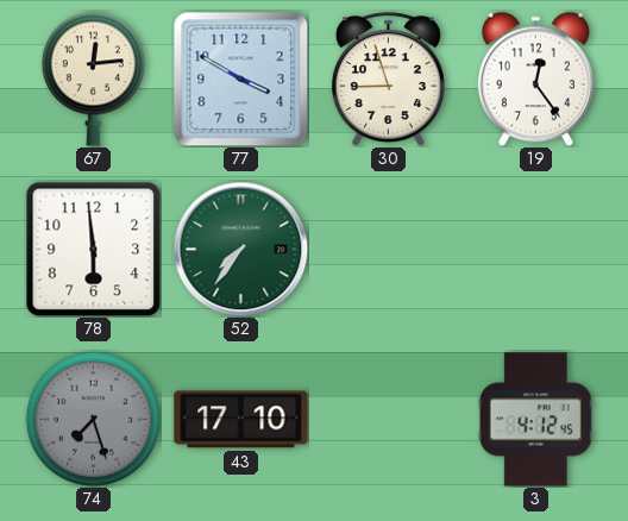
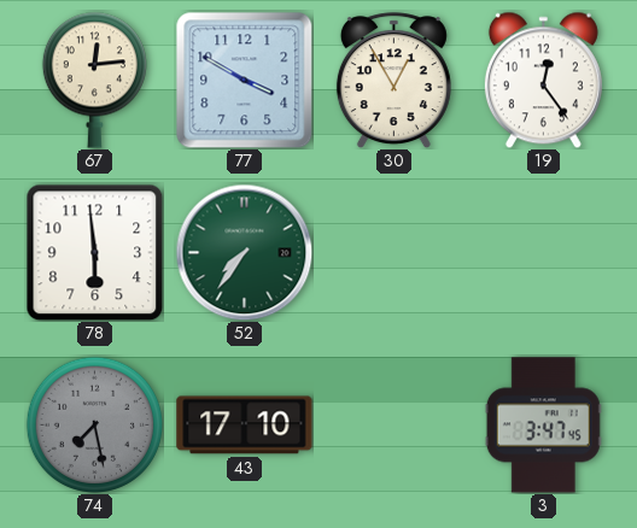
30: 8:57 -> 12:55 (393, 81)
74: 7:27 -> 7:28 (94, 424)
3: 4:12 -> 3:47 (543, 426)
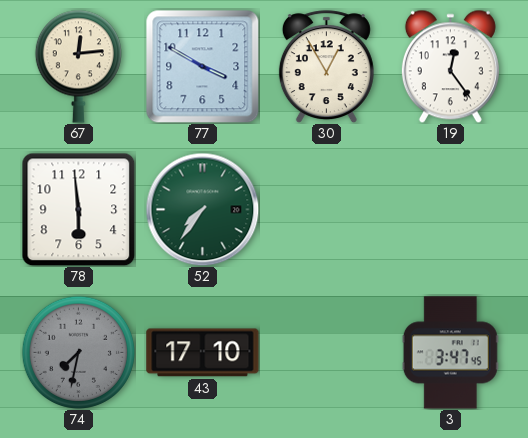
74: 7:28 -> 7:32 (78, 352)
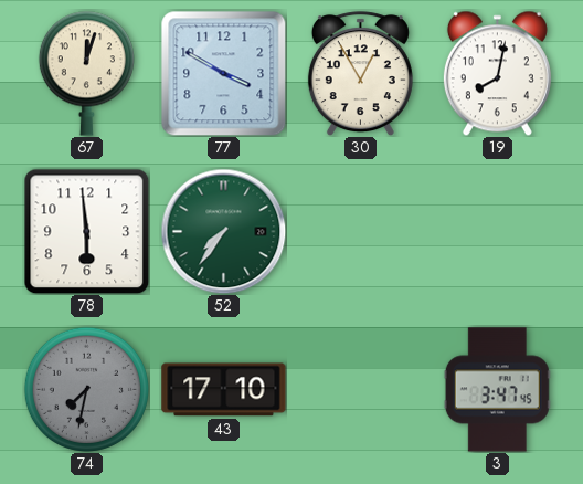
67: 12:14 -> 12:03 (86, 73)
19: 12:24 -> 8:02 (497, 73)
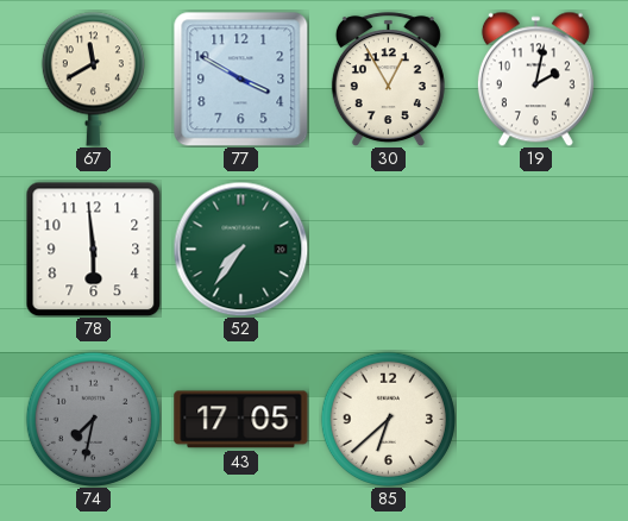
67: 12:03 -> 11:40 (93, 79)
19: 8:02 -> 2:02 (535, 79)
43: 17:10 -> 17:05 (241, 420)
85: none -> 6:38 (388, 419)
3: 3:47 -> none (497, 390)
